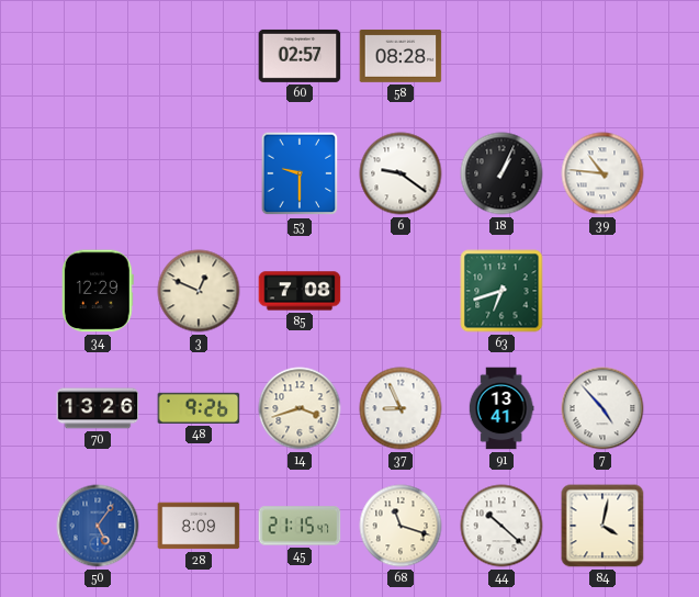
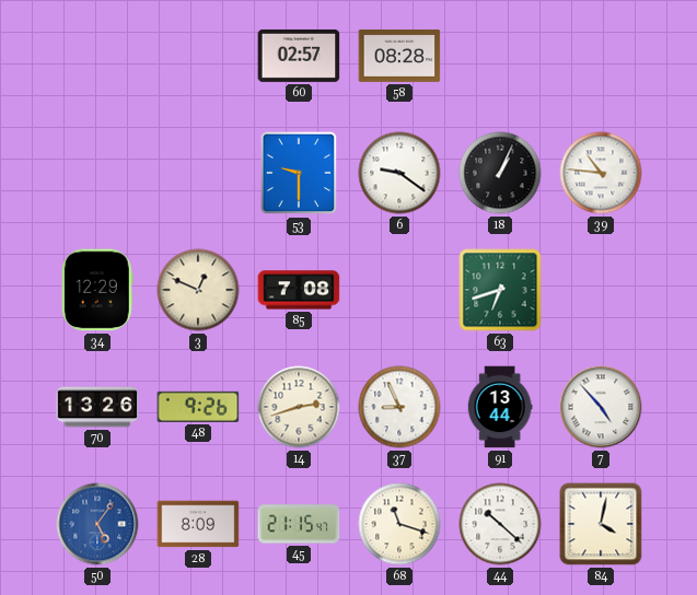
14: 3:42 -> 2:42 (299, 407)
91: 13:41 -> 13:44 (500, 407)
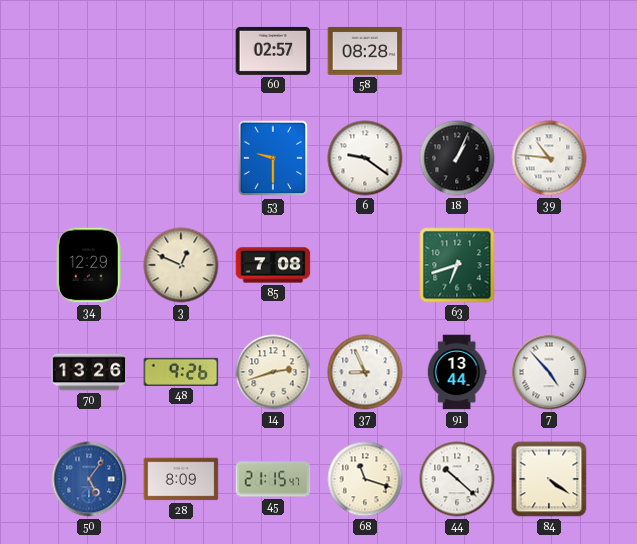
84: 4:02 -> 4:21 (549, 479)
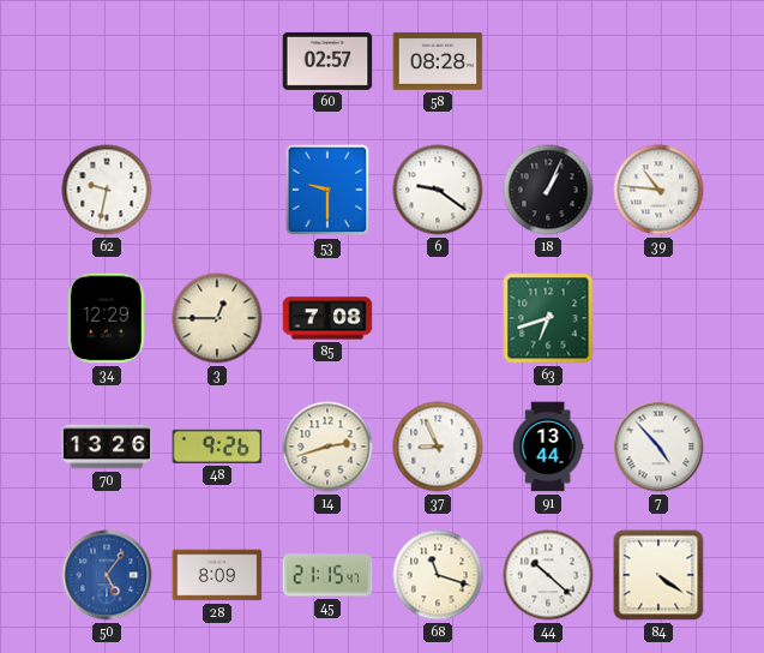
62: none -> 9:32 (107, 190)
3: 12:49 -> 12:45 (217, 318)
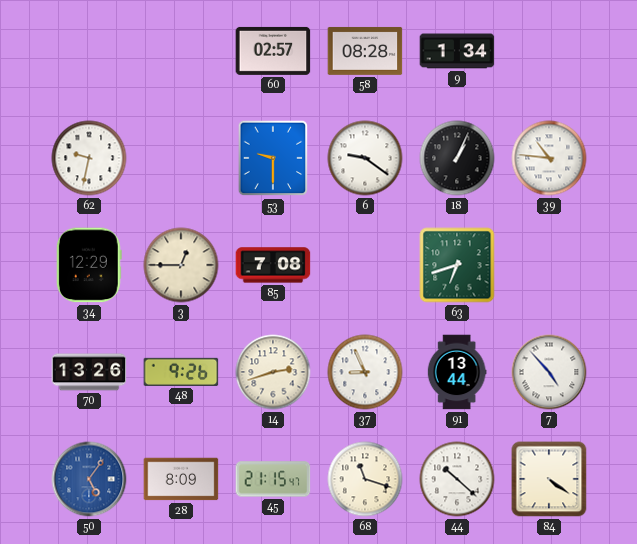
9: none -> 1:34 (457, 51)
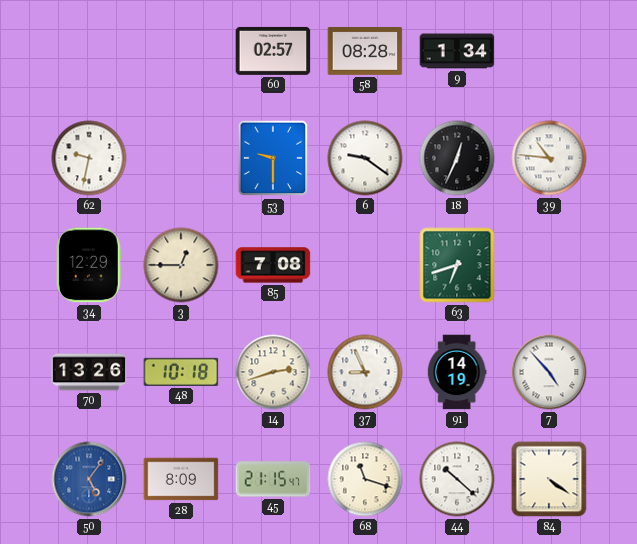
18: 1:04 -> 12:34 (457, 158)
48: 9:26 -> 10:18 (181, 372)
91: 13:44 -> 14:19 (457, 372)
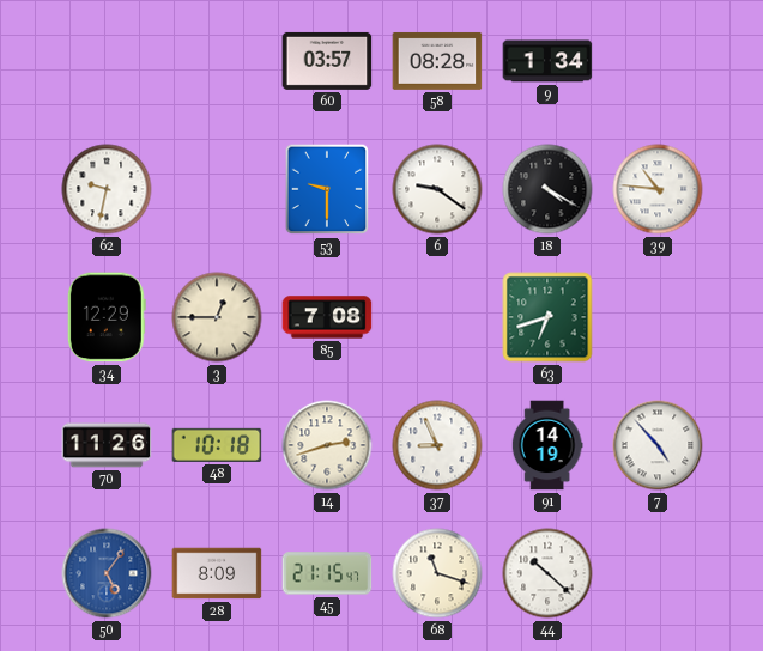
60: 02:57 -> 03:57 (327, 61)
18: 12:34 -> 4:20 (547, 189)
70: 13:26 -> 11:26 (107, 445)
84: 4:21 -> none (549, 479)
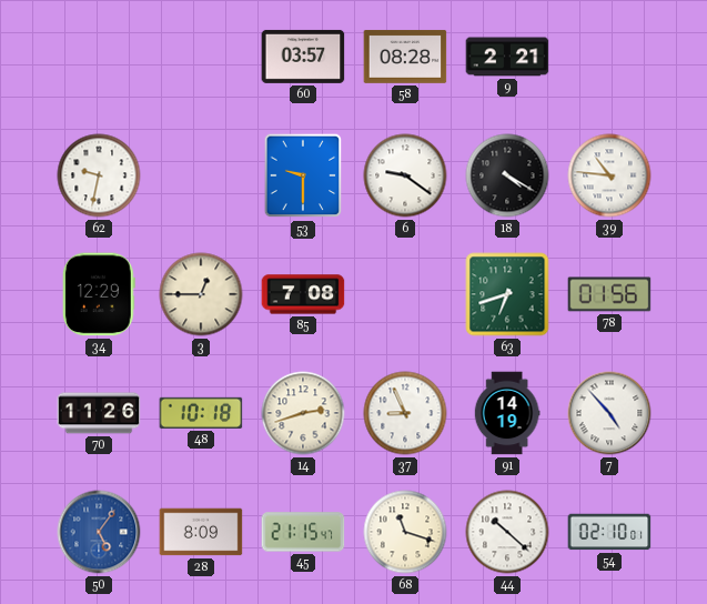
9: 1:34 -> 2:21 (507, 57)
78: none -> 01:56 (609, 294)
54: none -> 02:10 (609, 532)
